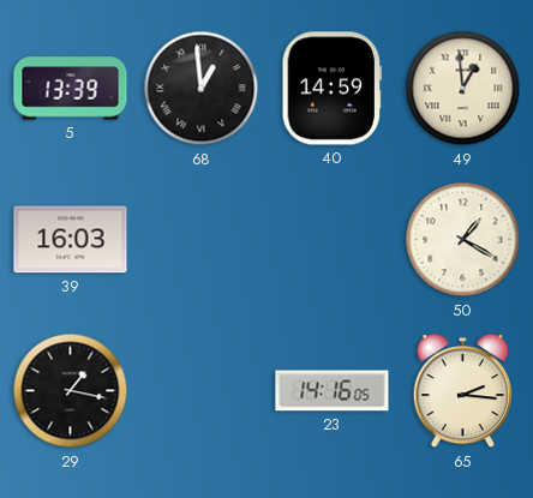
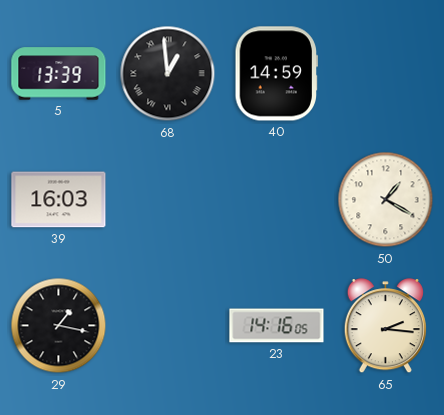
49: 12:59 -> none (463, 89)
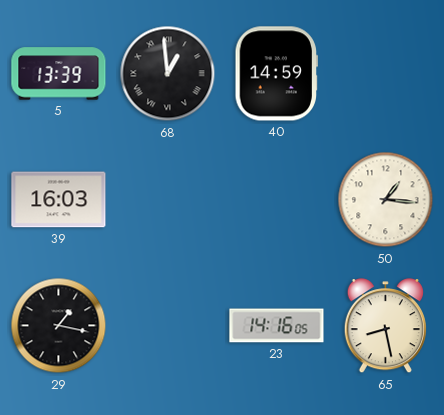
50: 1:20 -> 1:16 (386, 200)
65: 2:16 -> 8:28 (385, 326)
